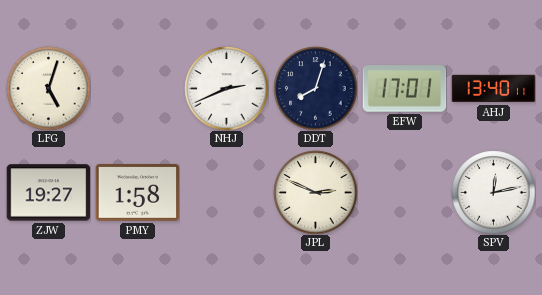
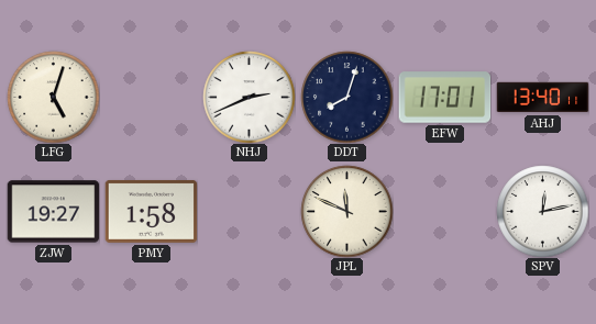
JPL: 2:49 -> 11:49 (346, 211)
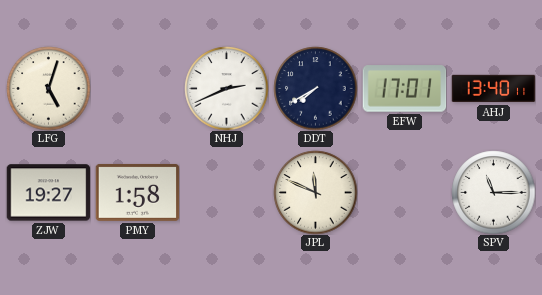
DDT: 8:03 -> 7:40 (315, 88)
SPV: 12:13 -> 11:15 (493, 192)
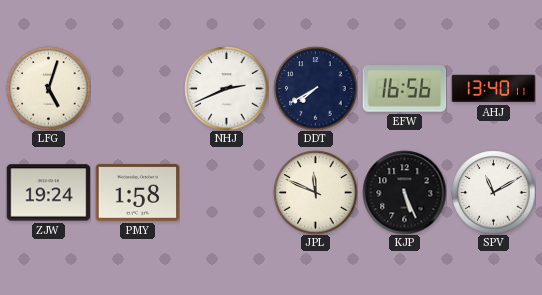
EFW: 17:01 -> 16:56 (404, 89)
ZJW: 19:27 -> 19:24 (48, 193)
KJP: none -> 5:26 (404, 192)
SPV: 11:15 -> 11:10 (493, 192)
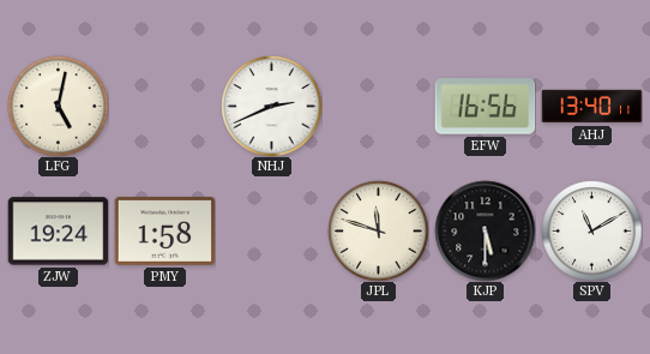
LFG: 5:03 -> 5:02 (58, 106)
DDT: 7:40 -> none (315, 88)
JPL: 11:49 -> 11:48 (378, 230)
KJP: 5:26 -> 5:30 (485, 230)
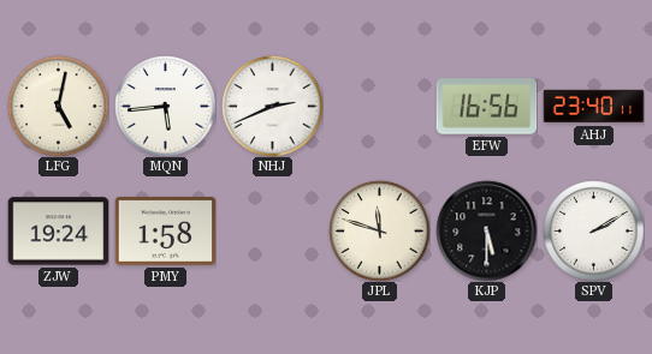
MQN: none -> 5:44 (165, 106)
AHJ: 13:40 -> 23:40 (593, 107)
SPV: 11:10 -> 2:10 (593, 230)
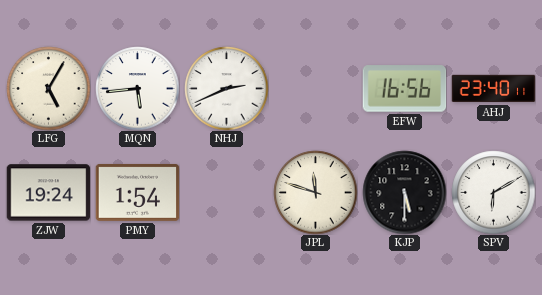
LFG: 5:02 -> 5:05 (48, 88)
PMY: 1:58 -> 1:54 (137, 192)
SPV: 2:10 -> 6:10 (493, 192)
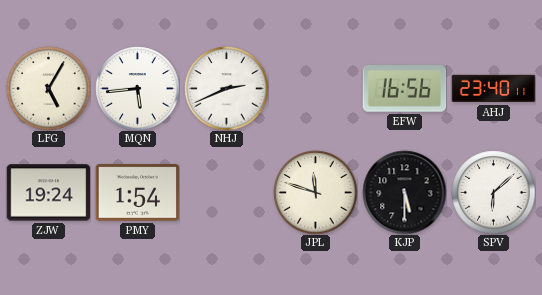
SPV: 6:10 -> 6:08 (493, 192)
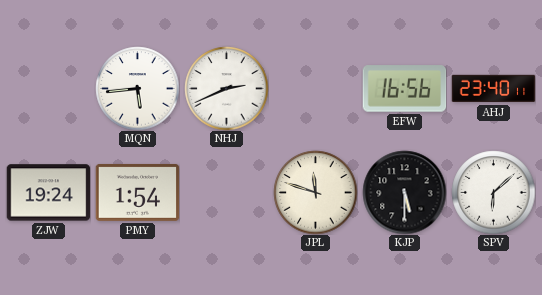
LFG: 5:05 -> none (48, 88)
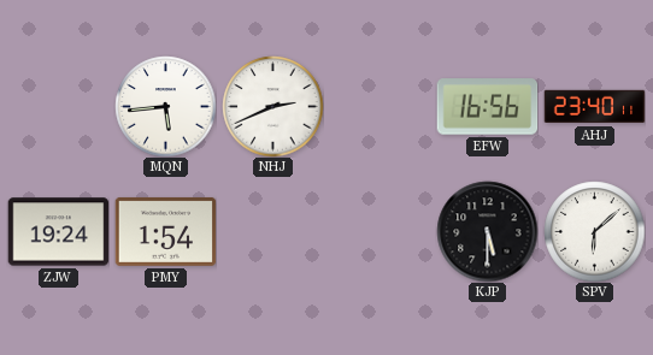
JPL: 11:48 -> none (315, 192)
